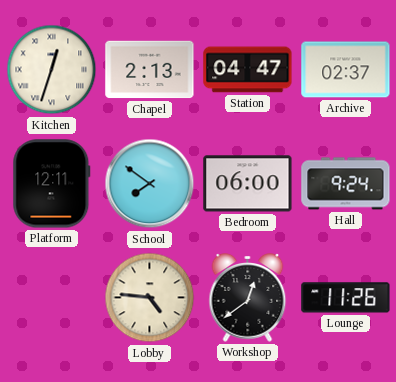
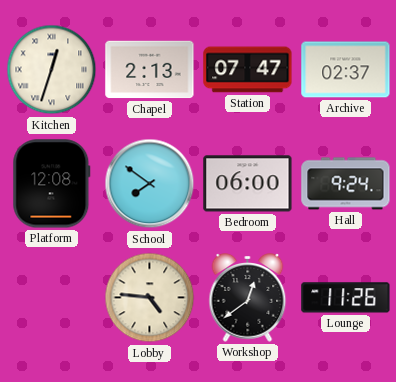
Station: 04:47 -> 07:47 (248, 70)
Platform: 12:11 -> 12:08 (52, 184)
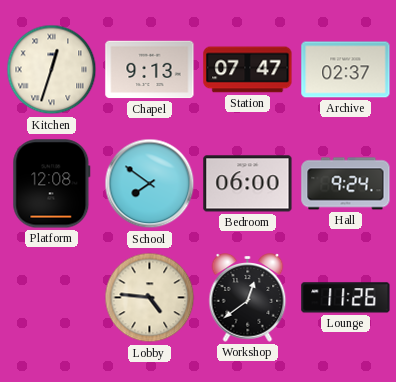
Chapel: 2:13 -> 9:13 (150, 70)
